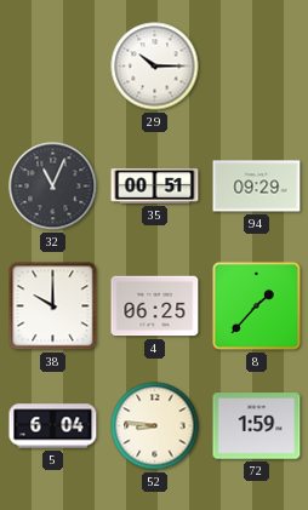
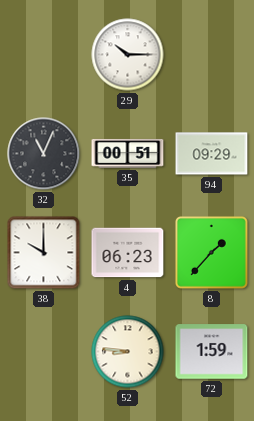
4: 06:25 -> 06:23 (128, 253)
5: 6:04 -> none (53, 426)
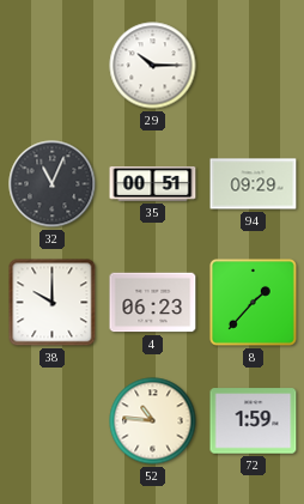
52: 8:46 -> 10:46 (153, 421)
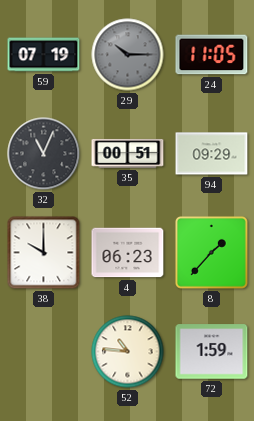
59: none -> 07:19 (44, 55)
29 dial: white -> grey (128, 55)
24: none -> 11:05 (212, 55)
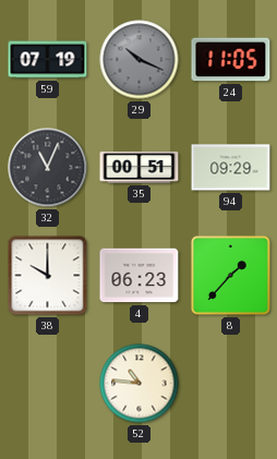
29: 10:15 -> 10:19 (140, 60)
72: 1:59 -> none (212, 352)
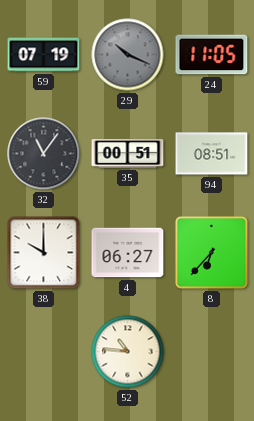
32: 11:04 -> 11:06 (44, 154)
94: 09:29 -> 08:51 (212, 154)
4: 06:23 -> 06:27 (128, 253)
8: 1:37 -> 6:37 (211, 252)
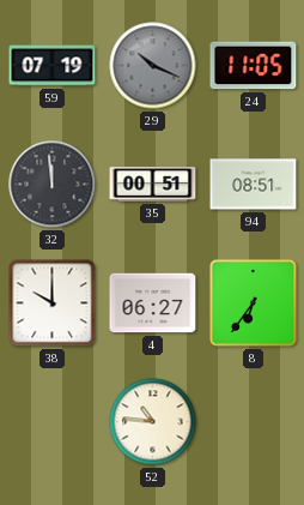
32: 11:06 -> 11:59 (53, 185)
8: 6:37 -> 6:36 (253, 302)
